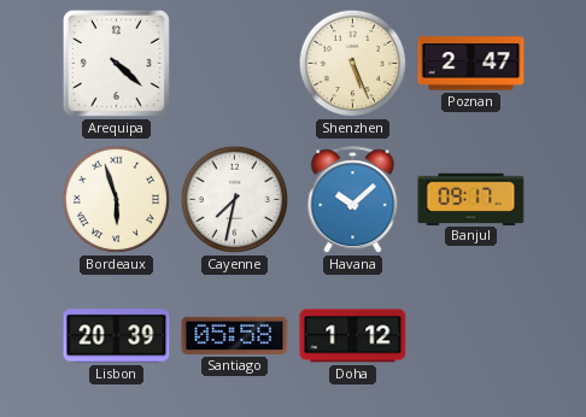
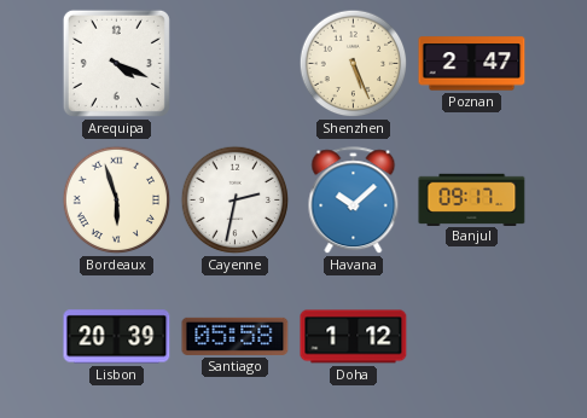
Arequipa: 4:22 -> 4:19 (116, 63)
Cayenne: 7:32 -> 2:32 (236, 201)
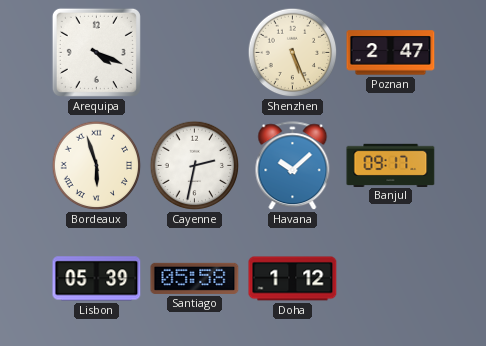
Lisbon: 20:39 -> 05:39 (97, 279)
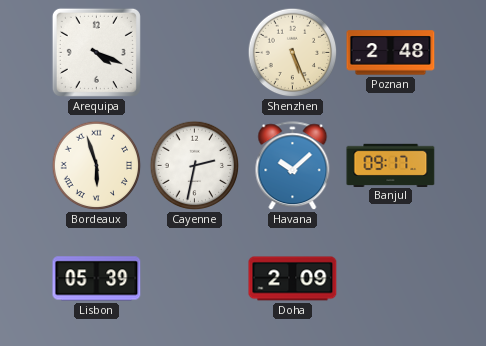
Poznan: 2:47 -> 2:48 (391, 53)
Santiago: 05:58 -> none (195, 278)
Doha: 1:12 -> 2:09 (293, 279)
